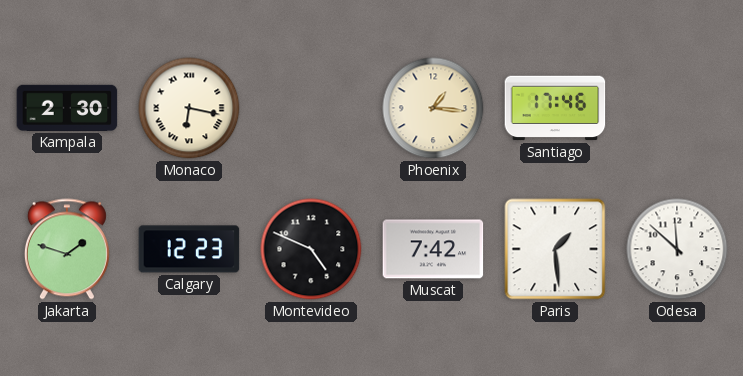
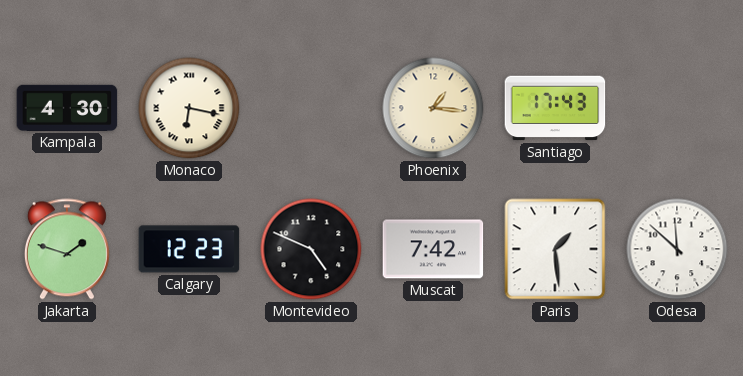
Kampala: 2:30 -> 4:30 (67, 108)
Santiago: 17:46 -> 17:43 (555, 108)
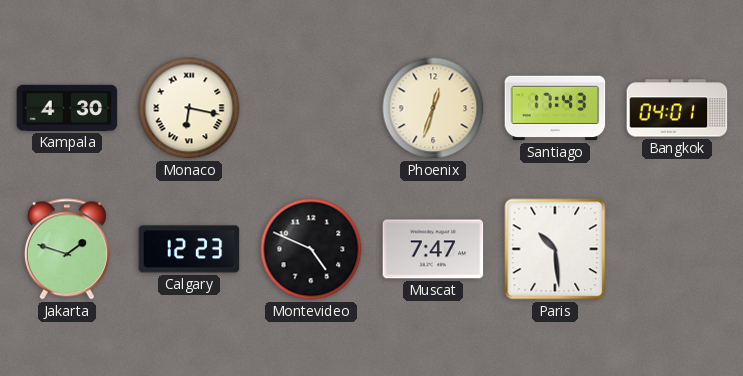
Phoenix: 1:16 -> 12:33 (433, 108)
Bangkok: none -> 04:01 (677, 108)
Muscat: 7:42 -> 7:47 (433, 249)
Paris: 1:29 -> 10:29 (555, 249)
Odesa: 11:52 -> none (677, 249)
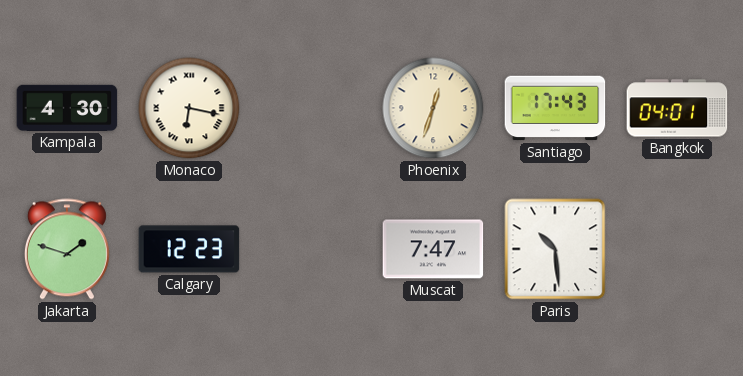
Montevideo: 4:49 -> none (311, 249)
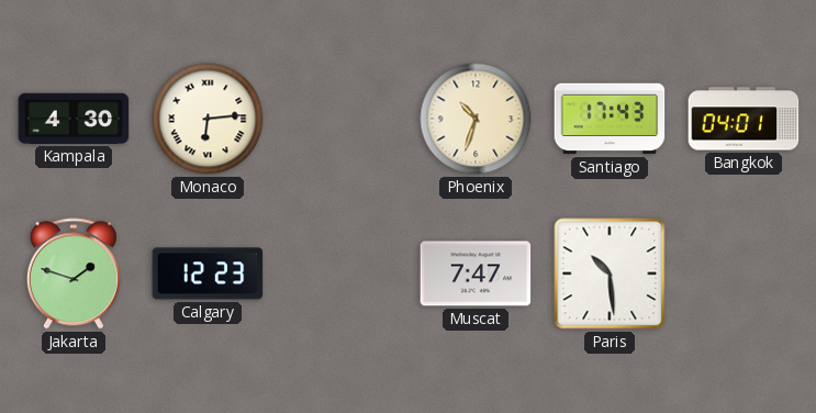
Monaco: 6:17 -> 6:14 (208, 119)
Phoenix: 12:33 -> 10:33 (476, 119)
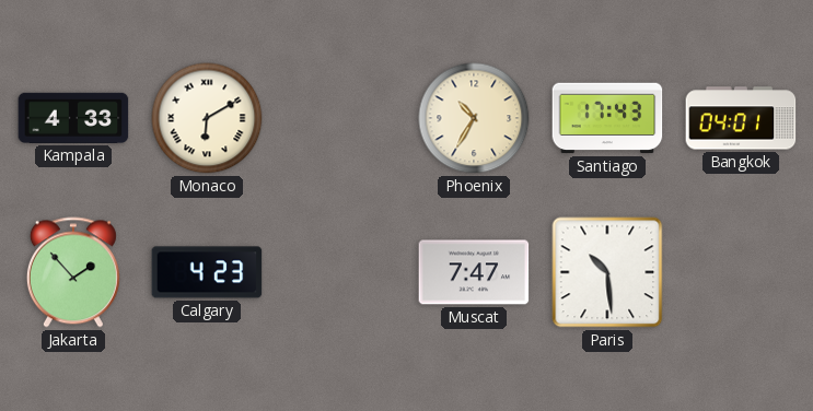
Kampala: 4:30 -> 4:33 (73, 118)
Monaco: 6:14 -> 6:10 (207, 118)
Phoenix: 10:33 -> 10:35 (474, 118)
Jakarta: 1:48 -> 1:53 (73, 272)
Calgary: 12:23 -> 4:23 (207, 272)
